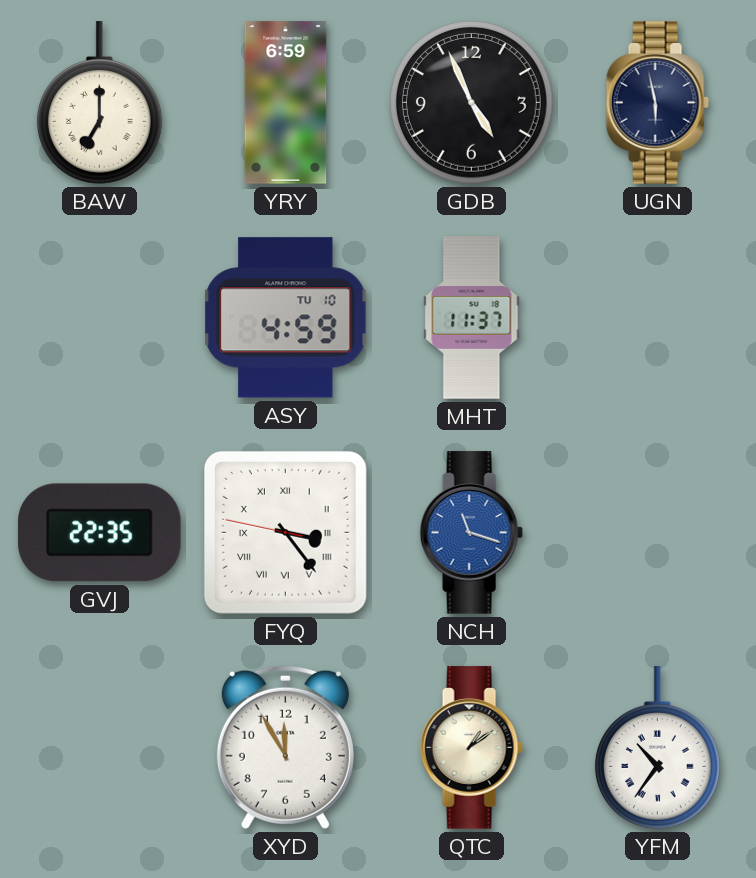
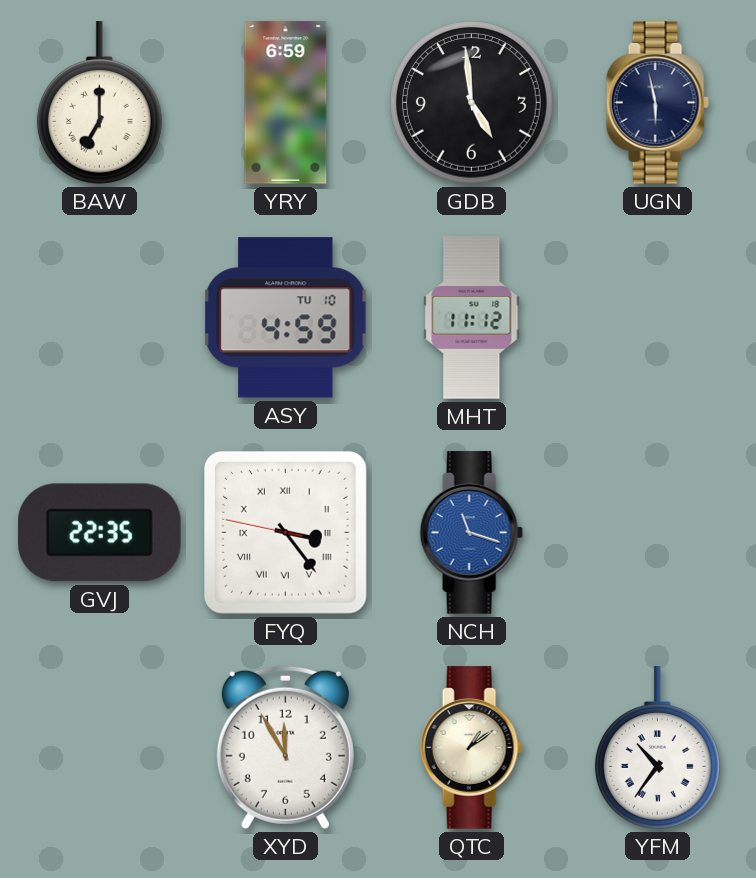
GDB: 4:56 -> 4:59 (472, 103)
MHT: 11:37 -> 11:12 (472, 318)
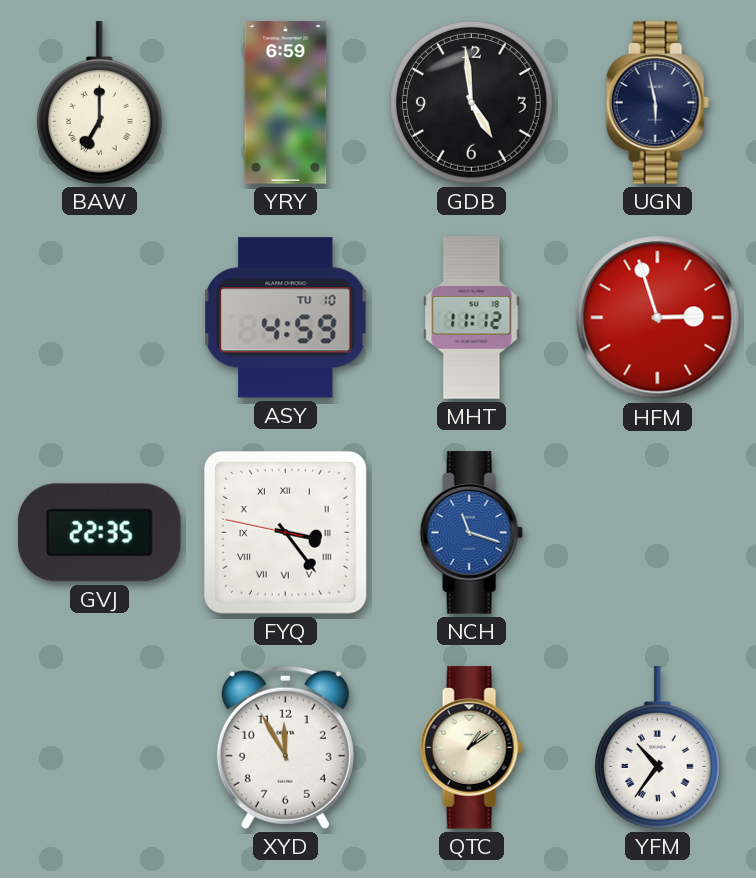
HFM: none -> 2:57 (658, 318)
